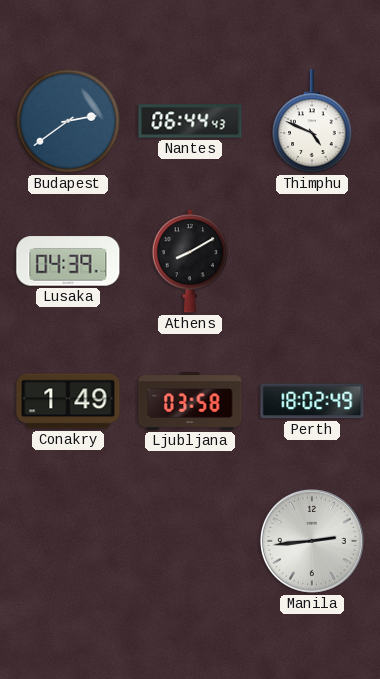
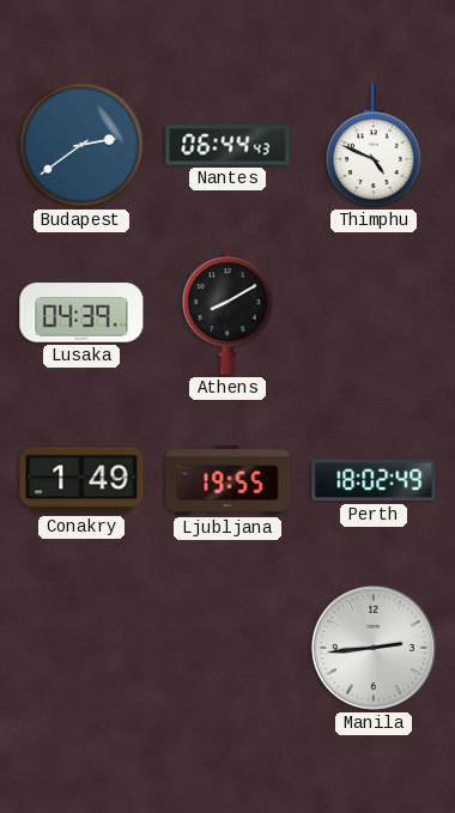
Ljubljana: 03:58 -> 19:55 (227, 481)
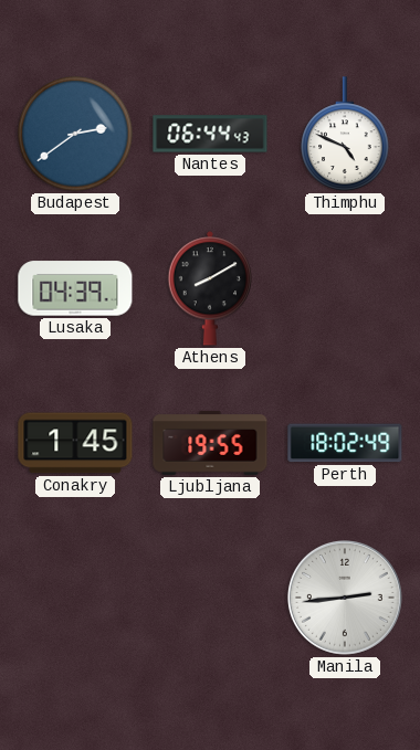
Conakry: 1:49 -> 1:45 (75, 443)
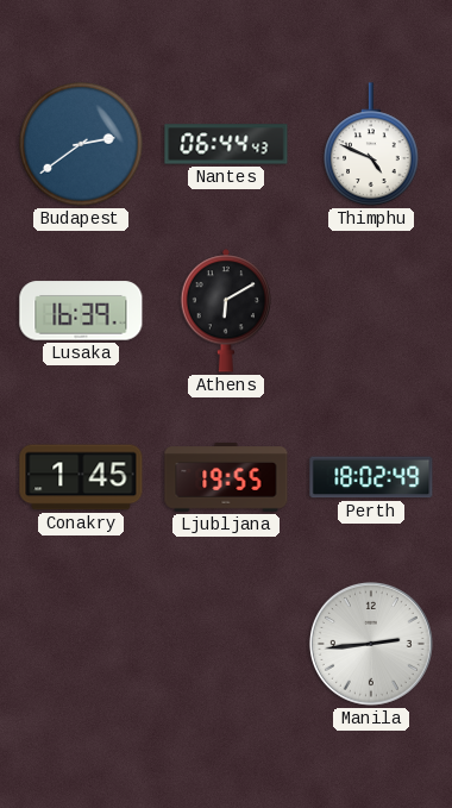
Lusaka: 04:39 -> 16:39 (81, 311)
Athens: 8:10 -> 6:10 (226, 311)
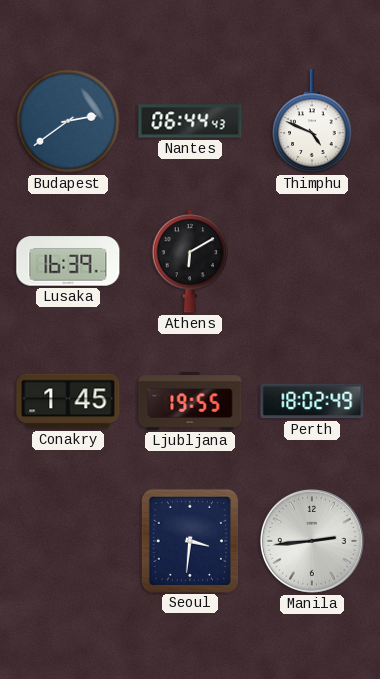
Seoul: none -> 3:31 (190, 540)
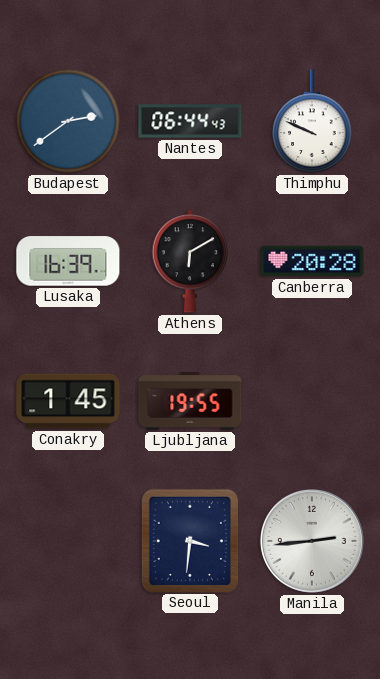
Thimphu: 4:49 -> 9:49 (312, 121)
Canberra: none -> 20:28 (312, 261)
Perth: 18:02 -> none (312, 401)
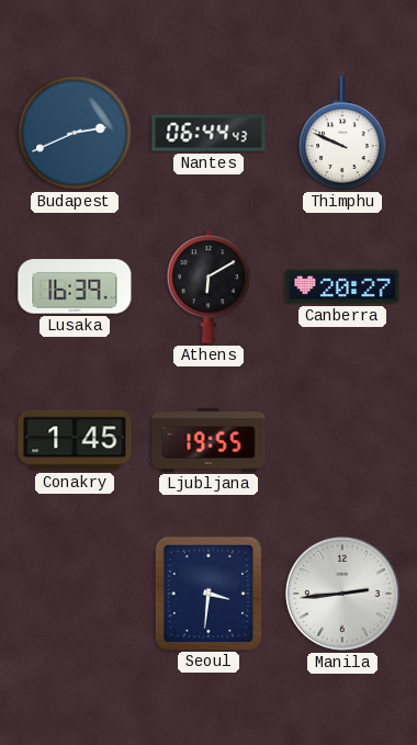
Budapest: 2:39 -> 2:41 (75, 133)
Canberra: 20:28 -> 20:27 (342, 286)
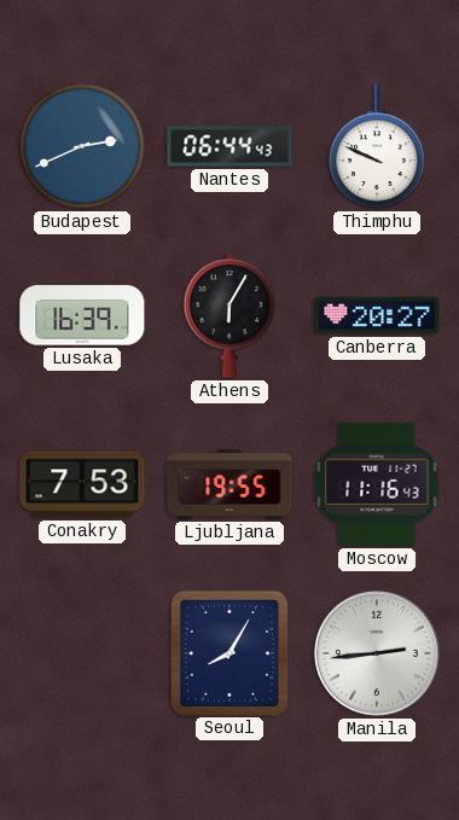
Athens: 6:10 -> 6:05 (230, 315)
Conakry: 1:45 -> 7:53 (82, 484)
Moscow: none -> 11:16 (377, 484)
Seoul: 3:31 -> 8:05 (230, 652)
